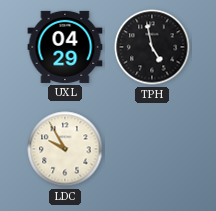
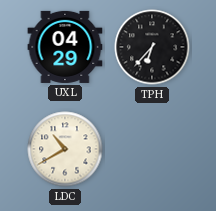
TPH: 4:58 -> 6:37 (152, 47)
LDC: 9:55 -> 10:40 (65, 149)
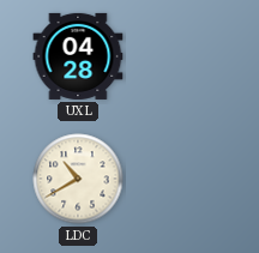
UXL: 04:29 -> 04:28 (78, 56)
TPH: 6:37 -> none (152, 47)
